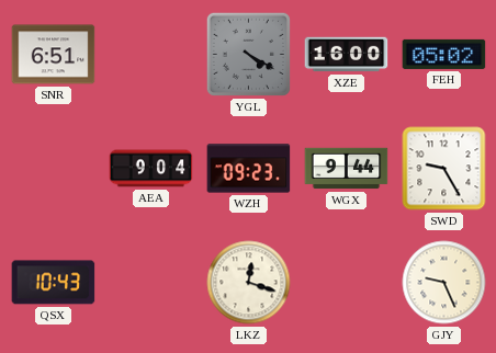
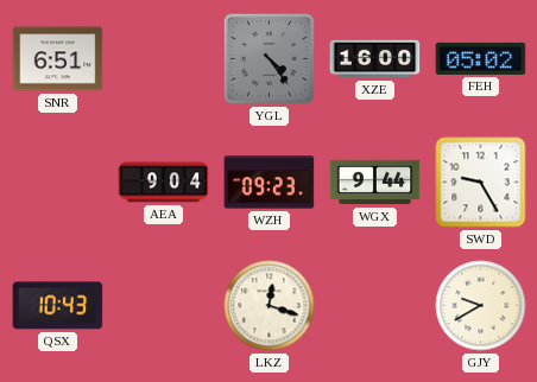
YGL: 4:20 -> 4:24 (268, 58)
GJY: 9:26 -> 9:40 (481, 306)
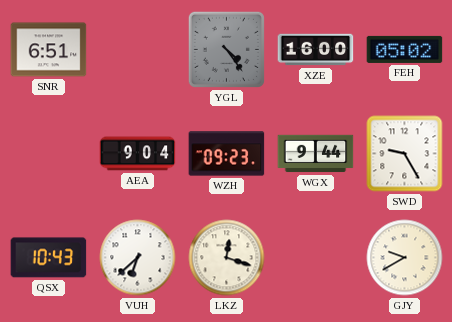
VUH: none -> 6:38 (138, 258)
